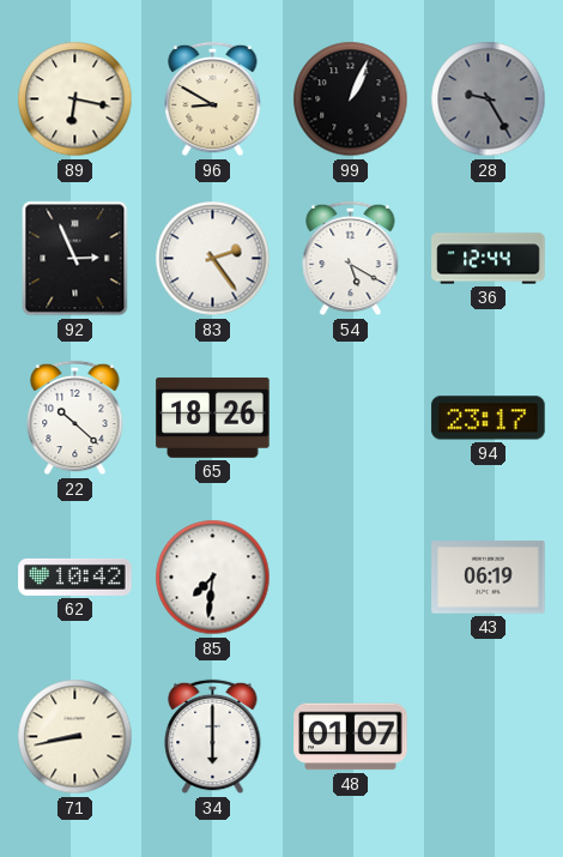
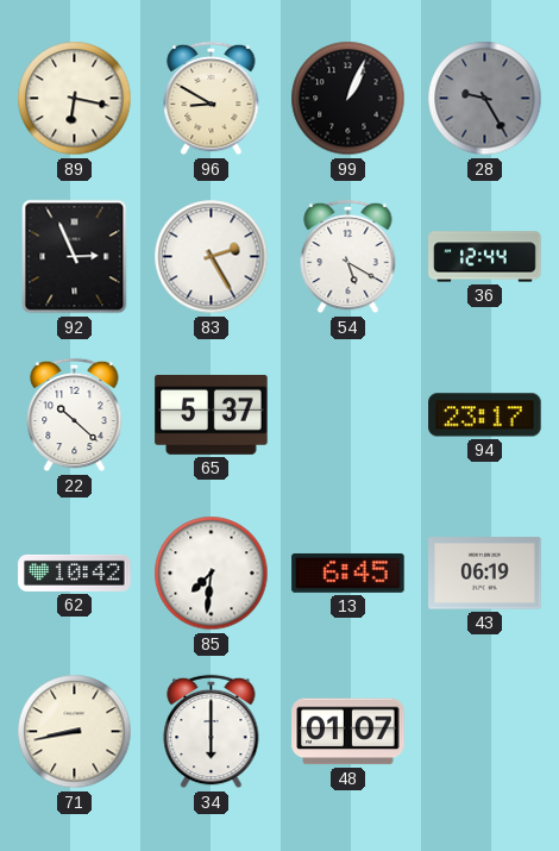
83: 2:24 -> 2:25 (212, 257)
65: 18:26 -> 5:37 (212, 414)
13: none -> 6:45 (348, 572)
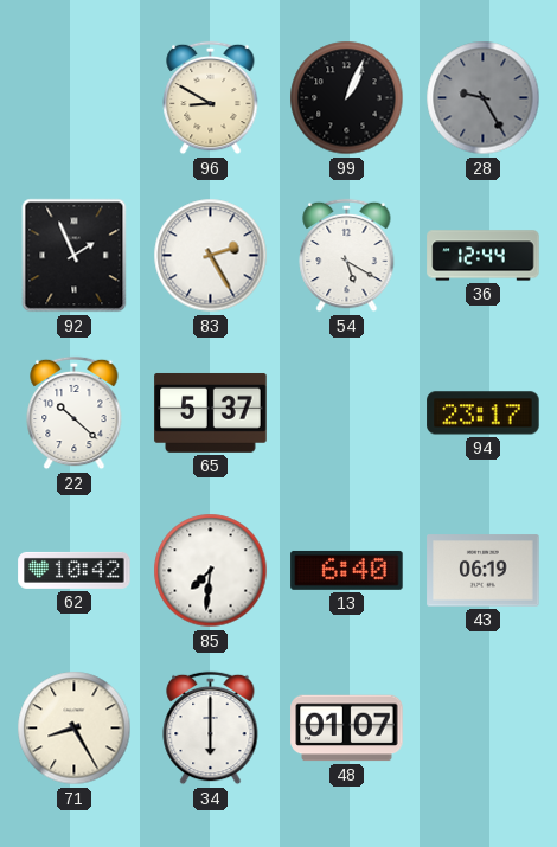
89: 6:17 -> none (75, 99)
92: 2:56 -> 1:56 (75, 256)
13: 6:45 -> 6:40 (347, 570)
71: 8:43 -> 8:25 (75, 729)
